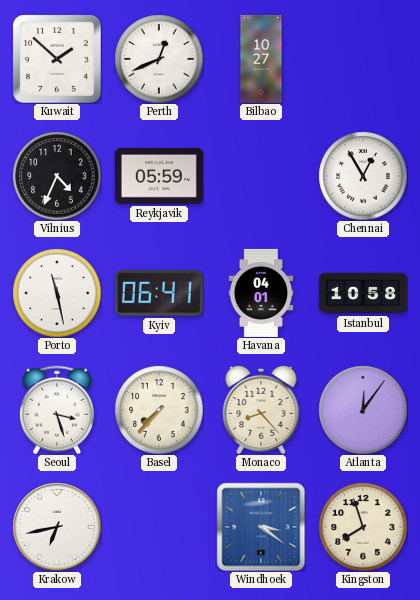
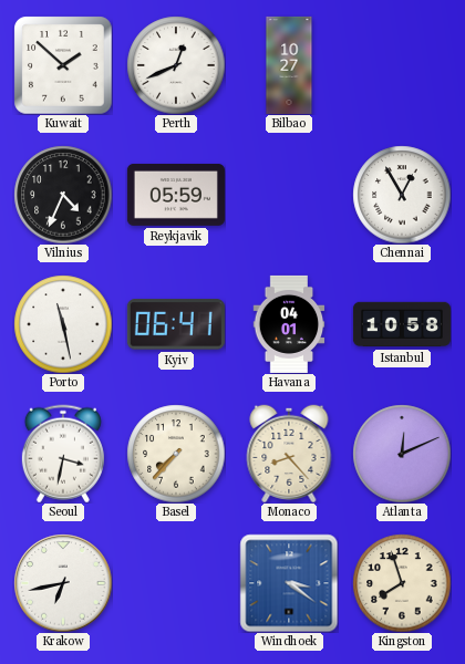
Seoul: 3:27 -> 3:32 (63, 454)
Atlanta: 12:06 -> 12:11 (402, 454)
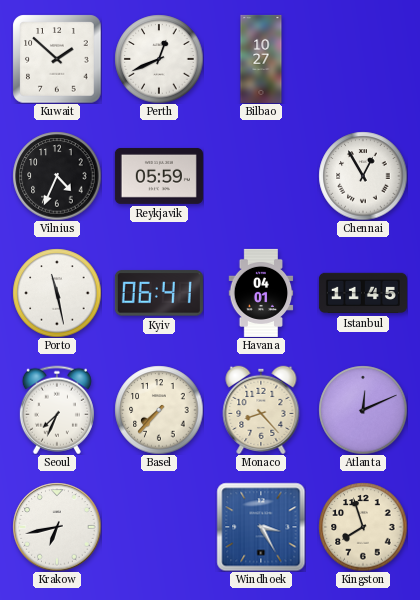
Istanbul: 10:58 -> 11:45 (363, 293)
Seoul: 3:32 -> 7:34 (57, 410)
Windhoek: 3:21 -> 3:25 (261, 527)
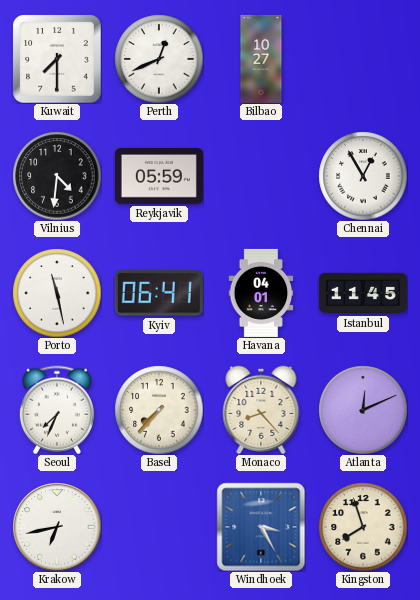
Kuwait: 1:52 -> 7:30 (57, 59)
Vilnius: 4:34 -> 4:31 (57, 176)
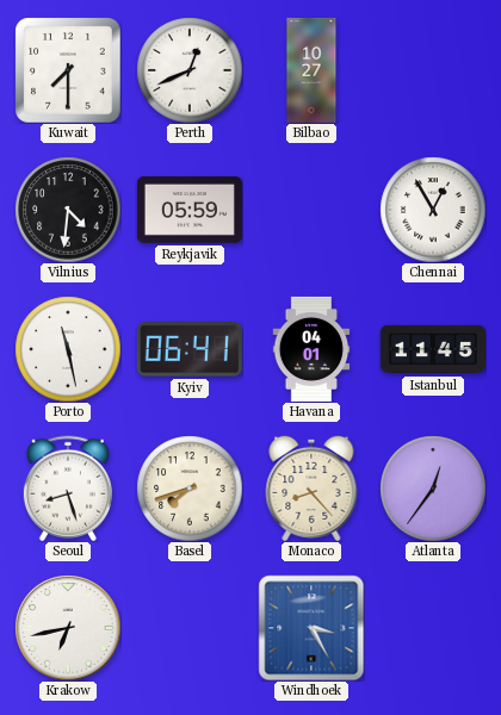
Seoul: 7:34 -> 8:27 (68, 489)
Basel: 7:37 -> 7:42 (190, 489)
Atlanta: 12:11 -> 12:36 (433, 489)
Kingston: 7:57 -> none (363, 527)
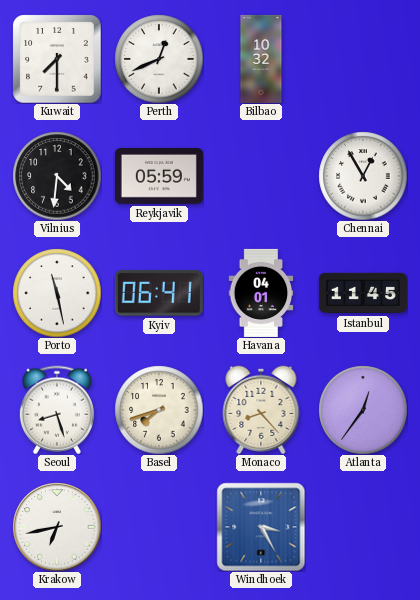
Bilbao: 10:27 -> 10:32 (261, 59)
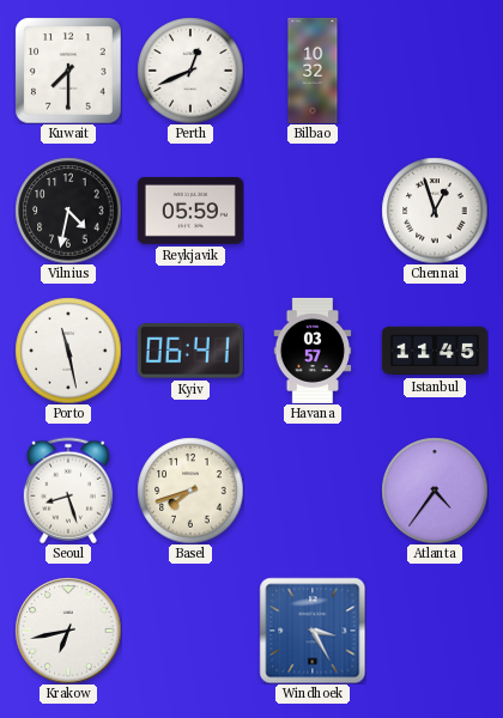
Vilnius: 4:31 -> 4:32 (68, 211)
Chennai: 12:55 -> 12:57 (435, 211)
Havana: 04:01 -> 03:57 (313, 351)
Monaco: 8:23 -> none (261, 410)
Atlanta: 12:36 -> 4:36 (435, 491)
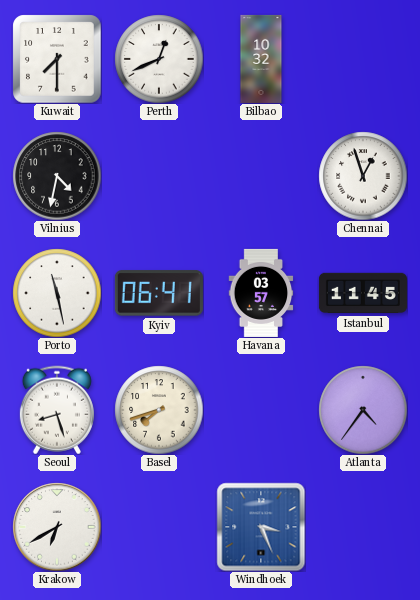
Reykjavik: 05:59 -> none (190, 211)
Krakow: 6:43 -> 6:40 (57, 527)
Windhoek: 3:25 -> 3:26 (261, 527)
